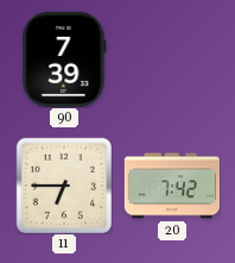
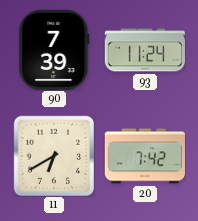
93: none -> 11:24 (144, 50)
11: 6:45 -> 6:40 (54, 156)
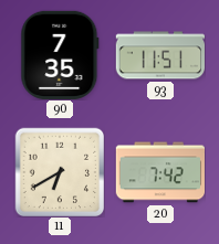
90: 7:39 -> 7:35 (60, 55)
93: 11:24 -> 11:51 (159, 55)
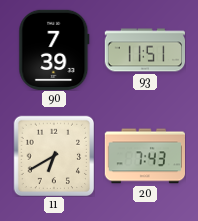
90: 7:35 -> 7:39 (54, 50)
20: 7:42 -> 7:43 (144, 156)
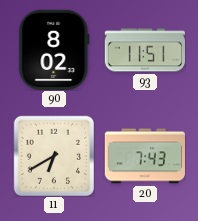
90: 7:39 -> 8:02 (54, 50)
